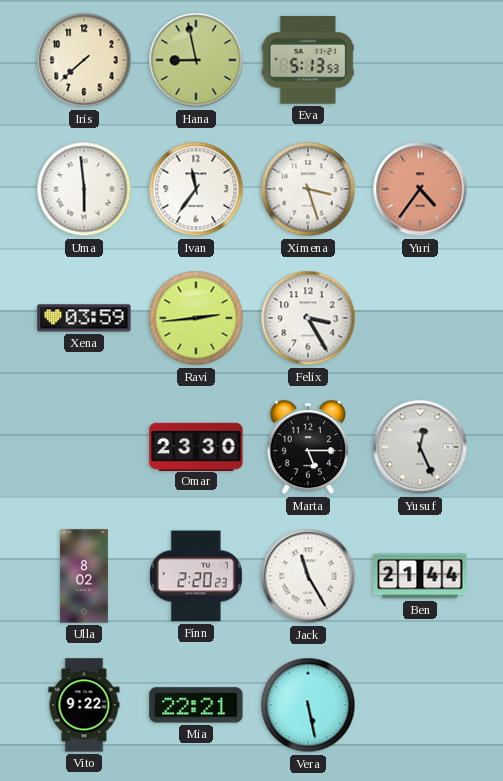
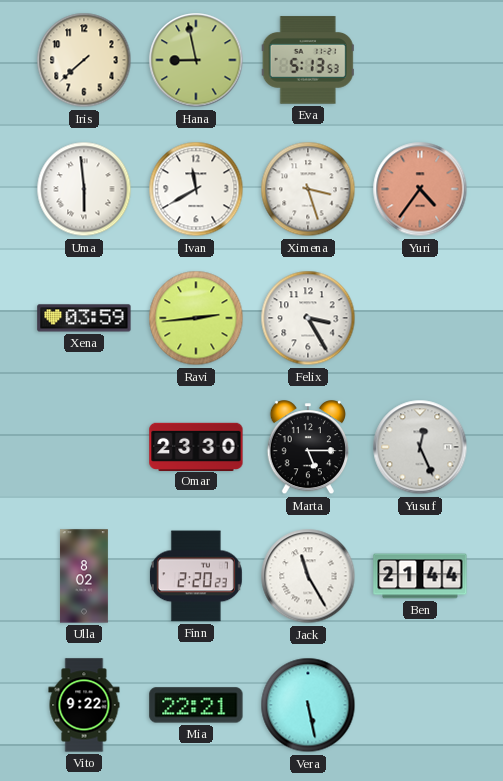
Ivan: 11:36 -> 11:40 (196, 189)
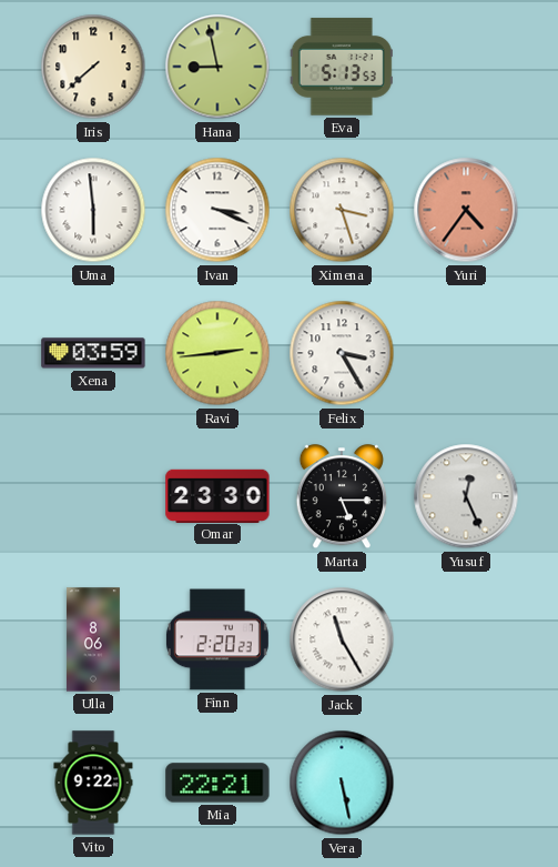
Ivan: 11:40 -> 3:19 (217, 210)
Ulla: 8:02 -> 8:06 (93, 639)
Ben: 21:44 -> none (420, 576)
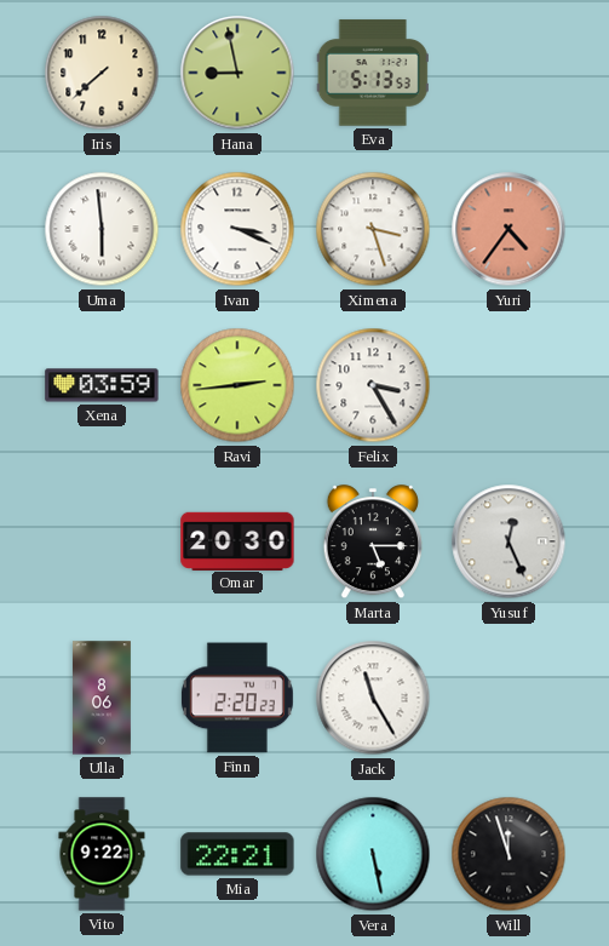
Omar: 23:30 -> 20:30 (237, 540)
Will: none -> 11:57 (509, 854)
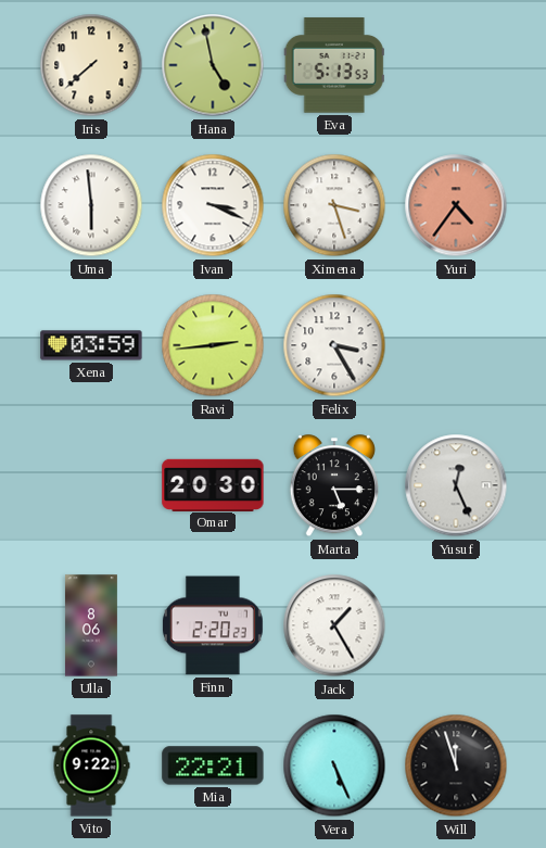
Hana: 8:58 -> 4:58 (213, 65)
Jack: 11:25 -> 1:25 (334, 625)
Vera: 5:28 -> 5:26 (334, 765)
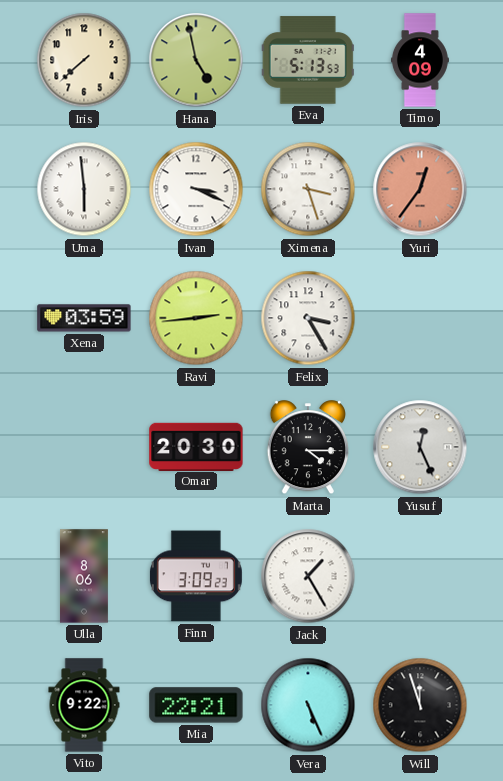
Timo: none -> 4:09 (420, 60)
Yuri: 4:36 -> 12:36 (420, 189)
Marta: 5:15 -> 4:15 (308, 448)
Finn: 2:20 -> 3:09 (196, 576)
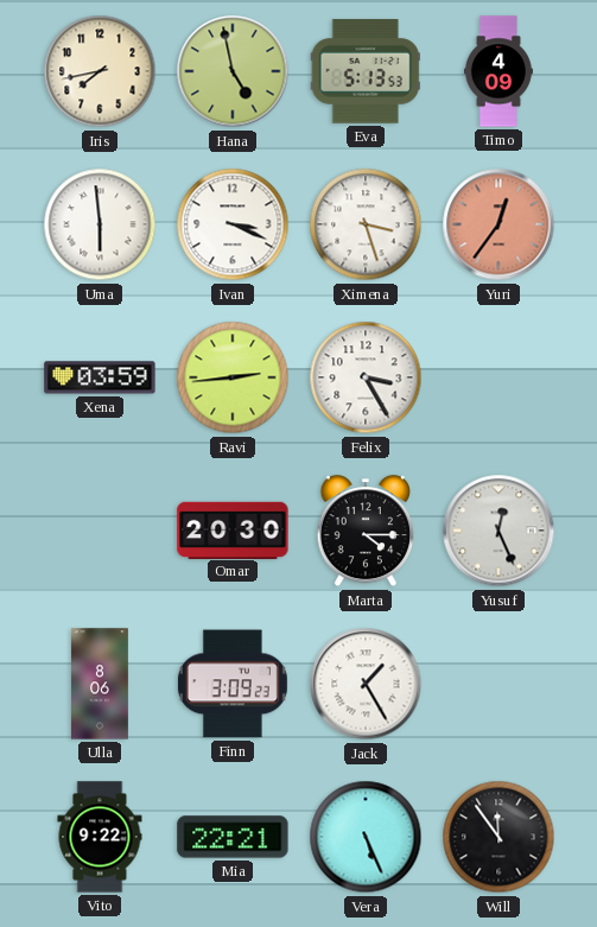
Iris: 7:38 -> 7:43 (100, 71)
Will: 11:57 -> 11:54 (498, 837)
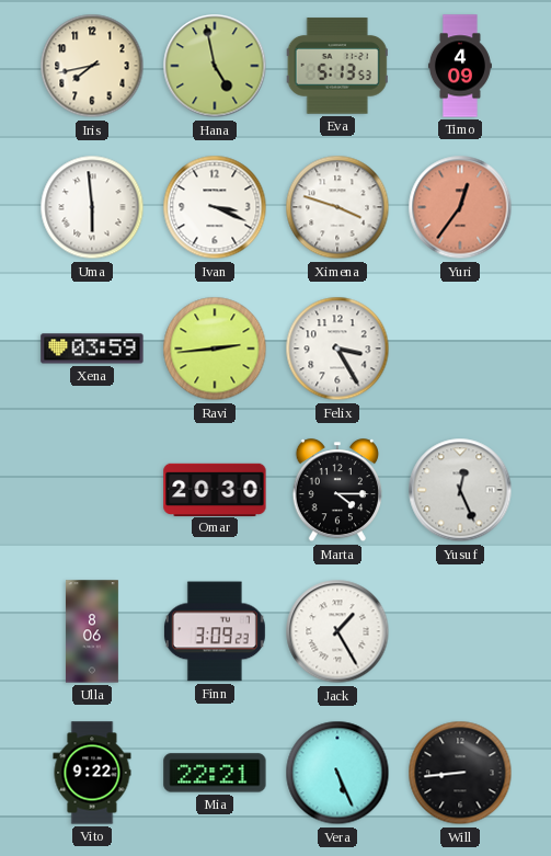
Ximena: 3:27 -> 3:48 (337, 207)
Will: 11:54 -> 8:44 (460, 773)
